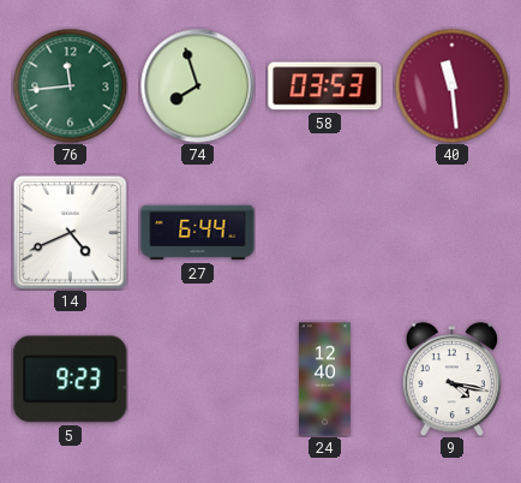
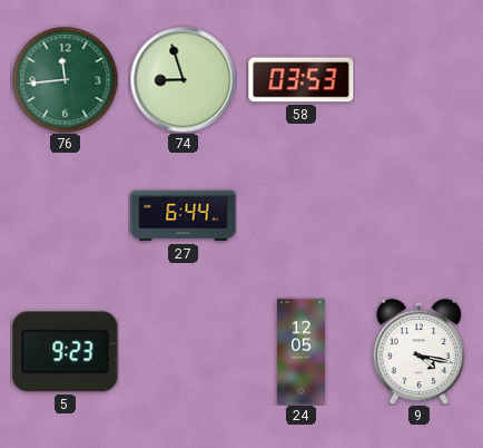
74: 7:57 -> 8:57 (183, 79)
40: 11:29 -> none (451, 85)
14: 4:41 -> none (70, 232)
24: 12:40 -> 12:05 (300, 352)
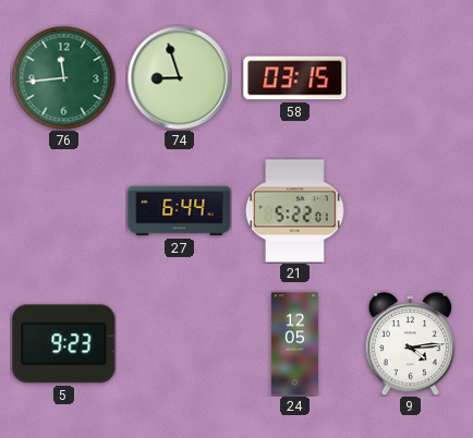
58: 03:53 -> 03:15 (295, 78)
21: none -> 5:22 (295, 211)
9: 4:17 -> 4:14 (410, 344)
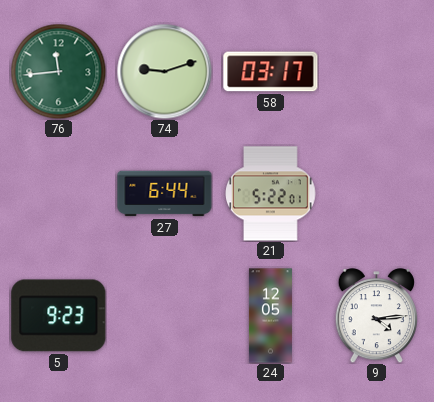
74: 8:57 -> 9:12 (164, 71)
58: 03:15 -> 03:17 (271, 72)
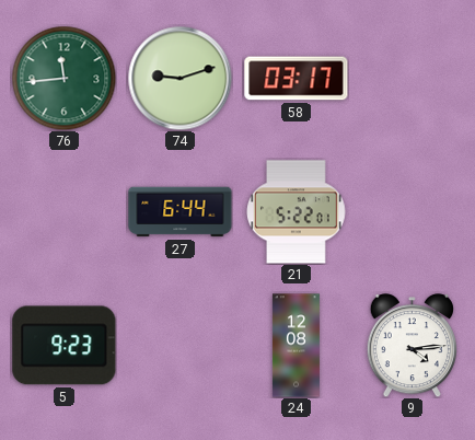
24: 12:05 -> 12:08 (296, 346)
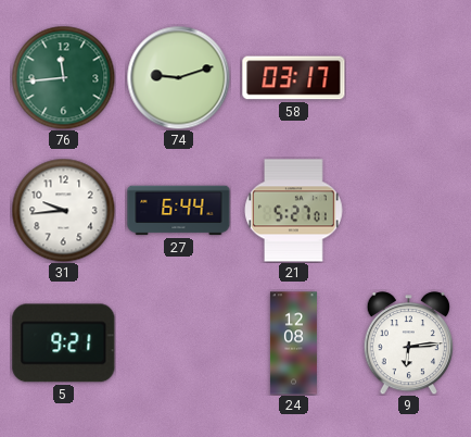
31: none -> 9:44 (63, 210)
21: 5:22 -> 5:27 (294, 211)
5: 9:23 -> 9:21 (64, 344)
9: 4:14 -> 6:14 (408, 344)
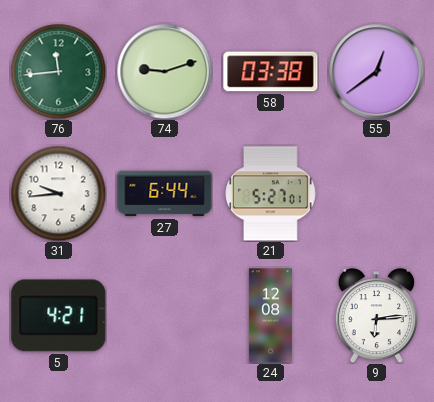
58: 03:17 -> 03:38 (271, 72)
55: none -> 12:39 (376, 71)
5: 9:21 -> 4:21 (59, 316)
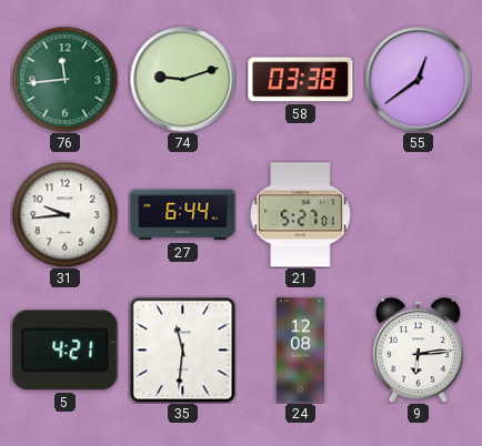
35: none -> 11:31 (182, 349)
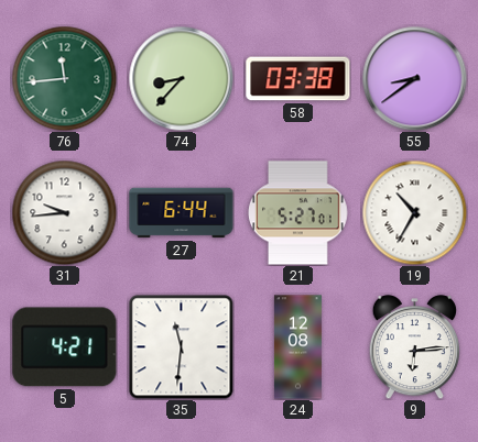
74: 9:12 -> 8:37 (181, 78)
55: 12:39 -> 8:39 (414, 78)
19: none -> 10:35 (414, 212)
